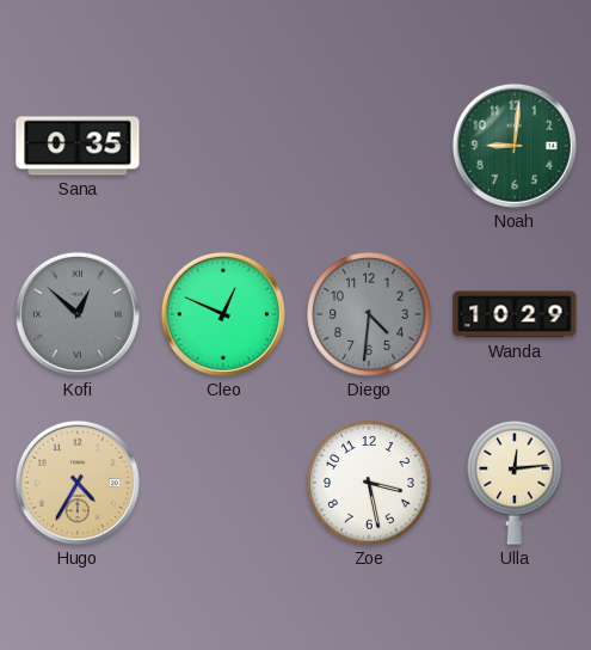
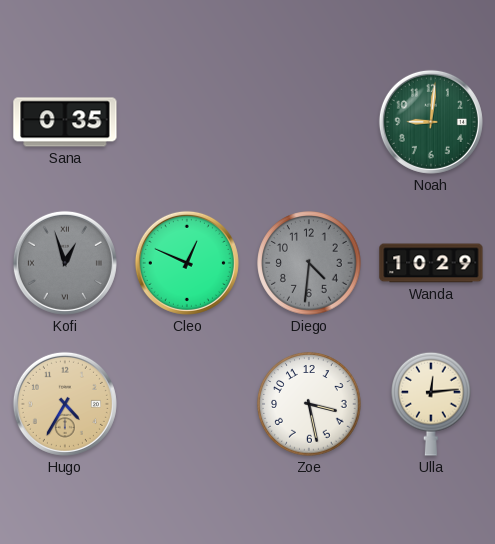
Kofi: 12:52 -> 12:57 (65, 263)
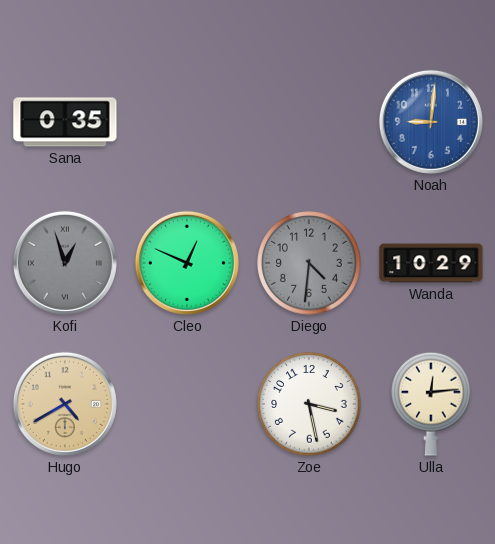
Noah dial: green -> blue (431, 122)
Hugo: 4:35 -> 4:40 (65, 404)
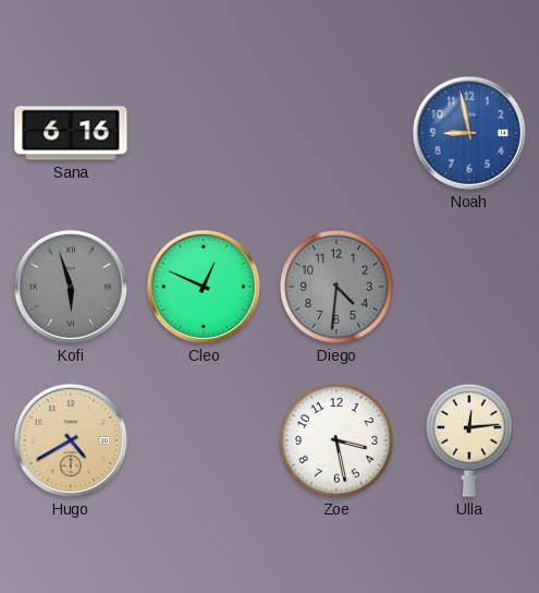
Sana: 0:35 -> 6:16 (71, 133)
Noah: 9:01 -> 8:58 (469, 133)
Kofi: 12:57 -> 5:57 (71, 287)
Wanda: 10:29 -> none (431, 263)
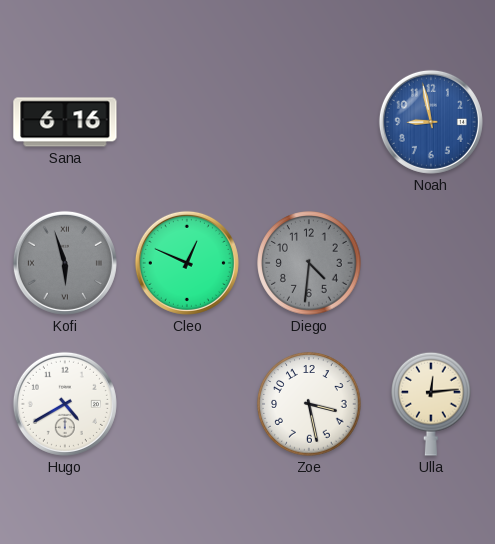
Hugo dial: champagne -> white (65, 404)
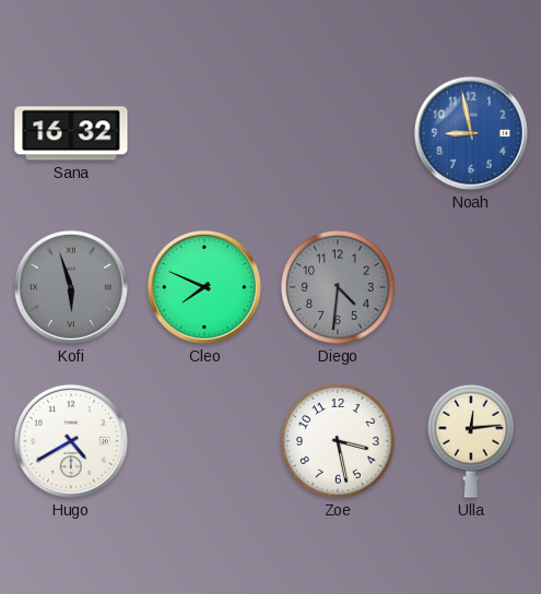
Sana: 6:16 -> 16:32 (71, 133)
Cleo: 12:49 -> 7:49 (204, 287)
